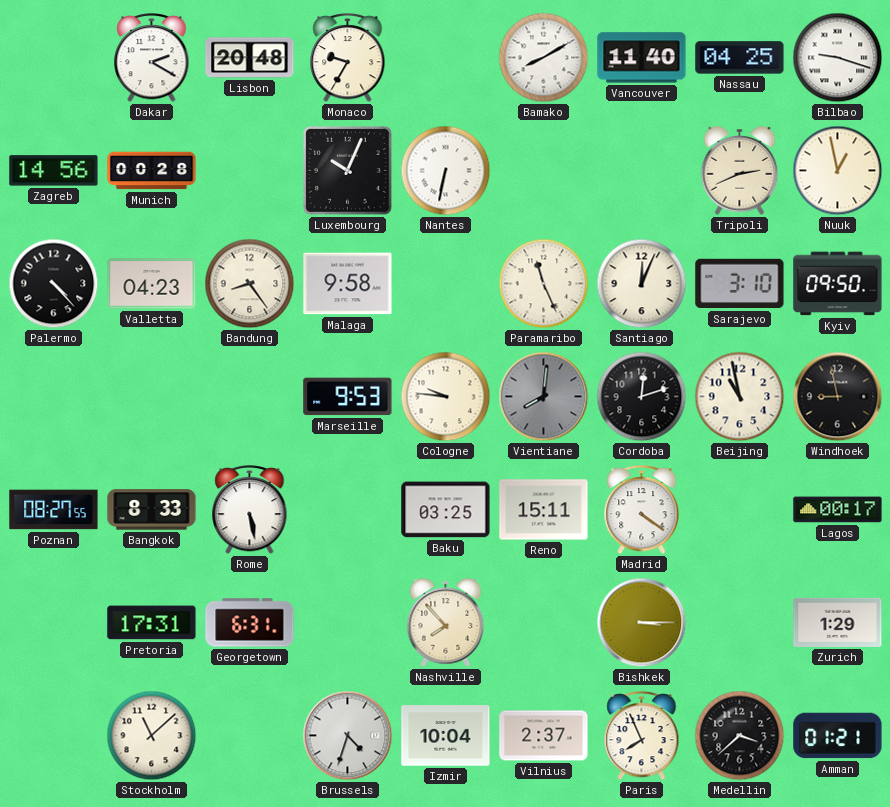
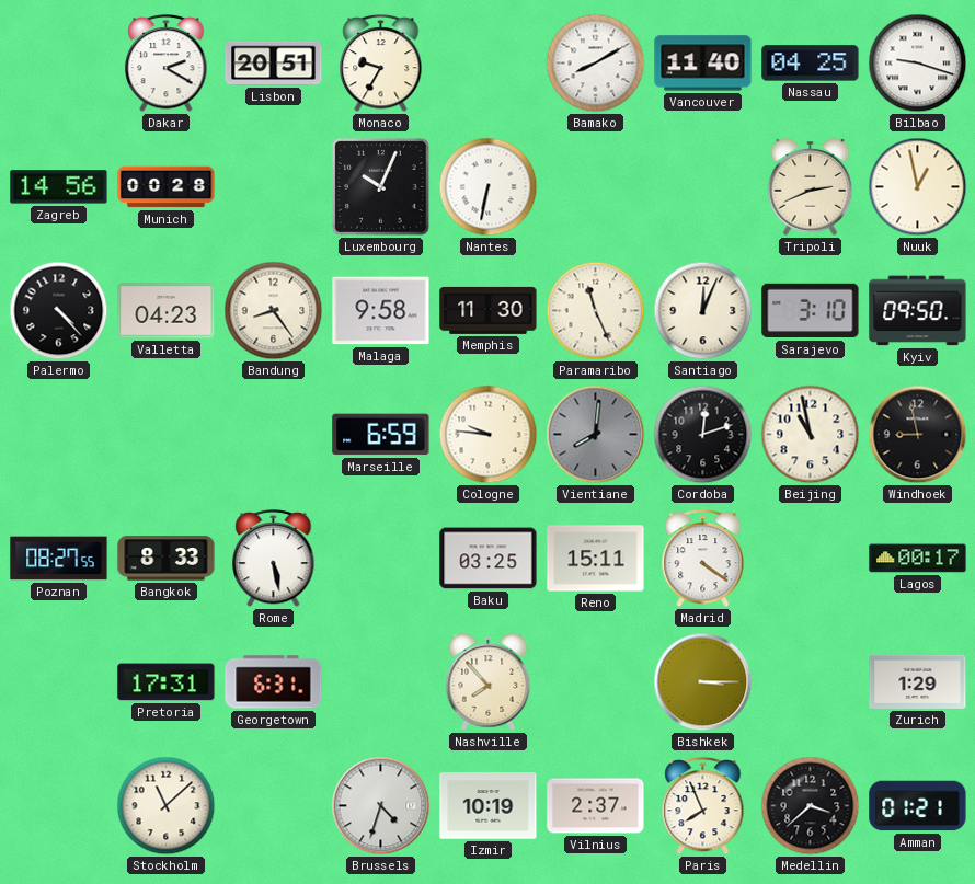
Lisbon: 20:48 -> 20:51 (274, 64)
Memphis: none -> 11:30 (489, 310)
Marseille: 9:53 -> 6:59 (381, 435)
Izmir: 10:04 -> 10:19 (489, 806)
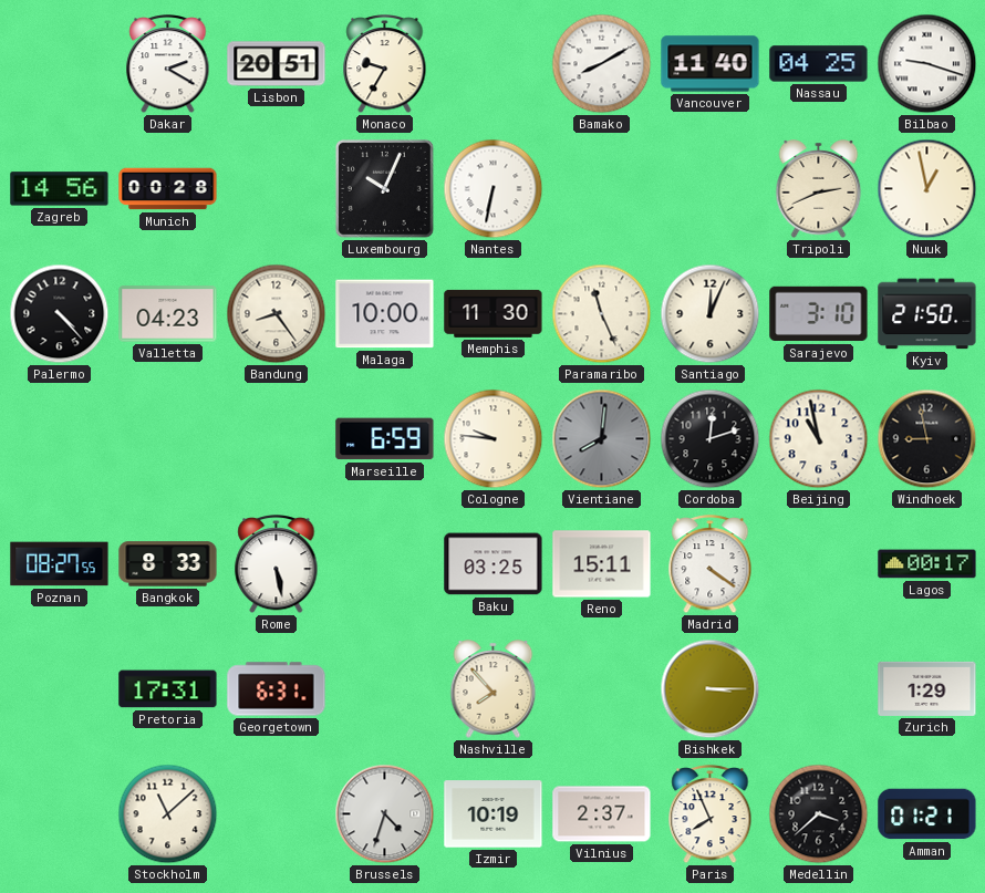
Malaga: 9:58 -> 10:00 (385, 314)
Kyiv: 09:50 -> 21:50 (927, 314)
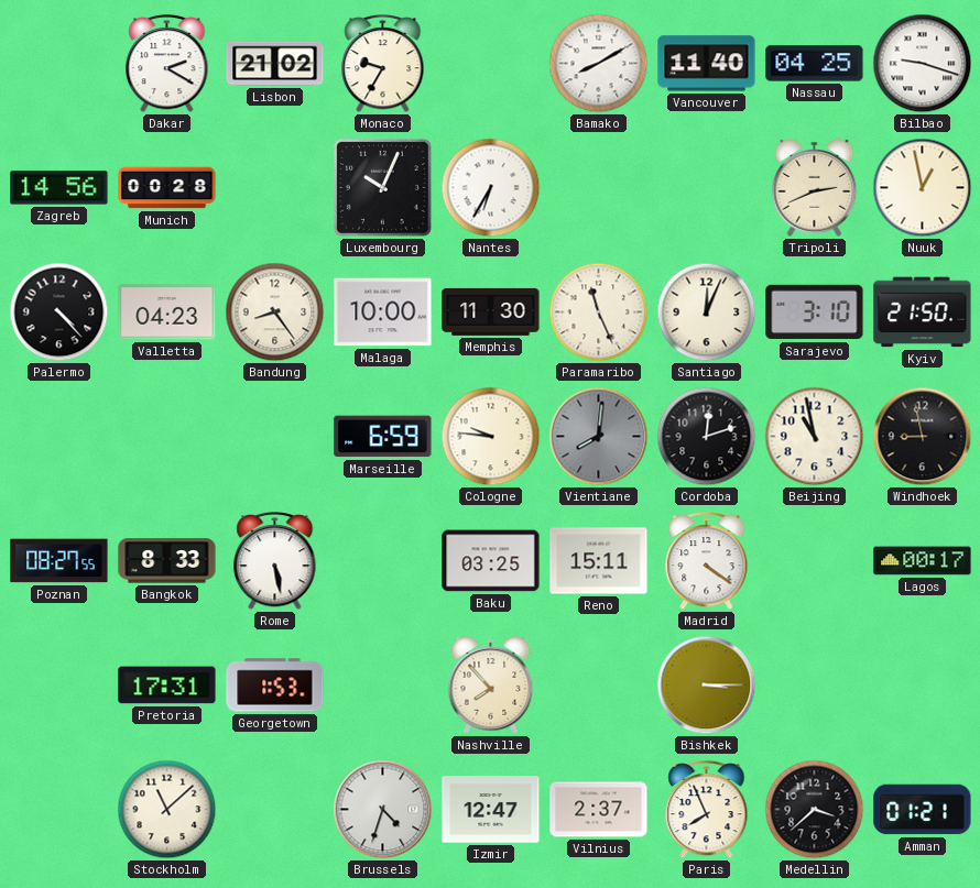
Lisbon: 20:51 -> 21:02 (275, 64)
Nantes: 6:32 -> 6:35 (491, 188)
Georgetown: 6:31 -> 1:53 (275, 686)
Zurich: 1:29 -> none (927, 688)
Izmir: 10:19 -> 12:47 (491, 810)
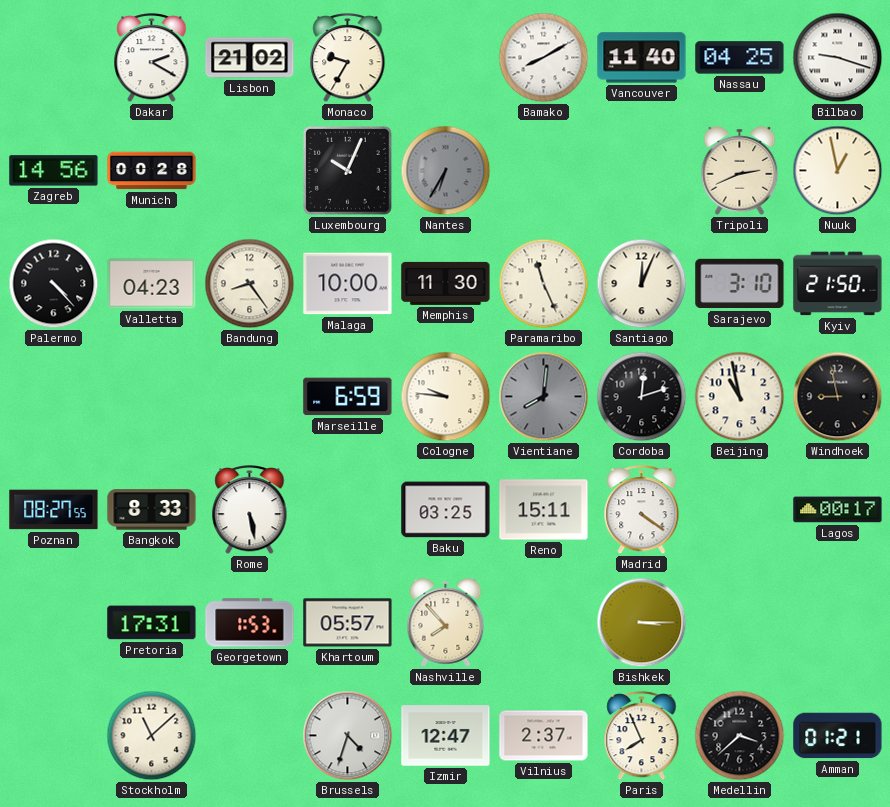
Nantes dial: white -> grey (446, 171)
Khartoum: none -> 05:57 (348, 623)
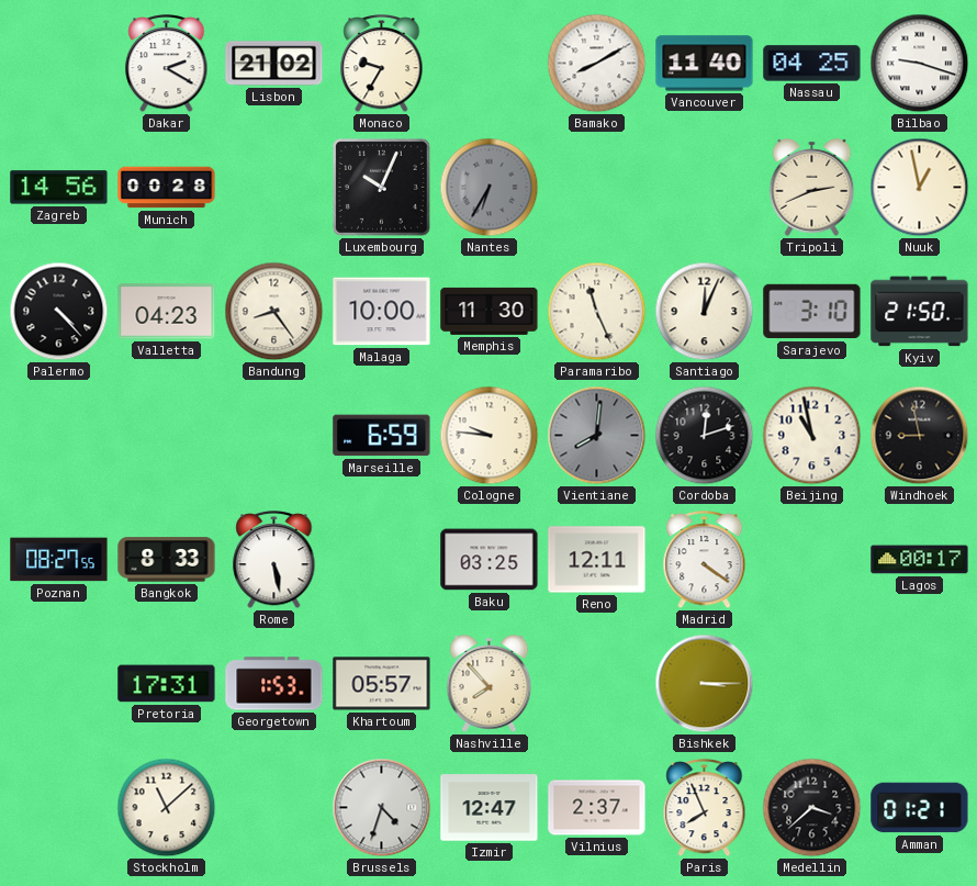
Reno: 15:11 -> 12:11 (597, 560)
